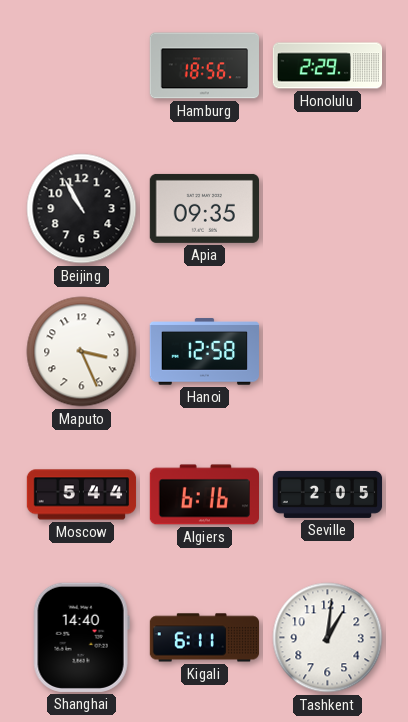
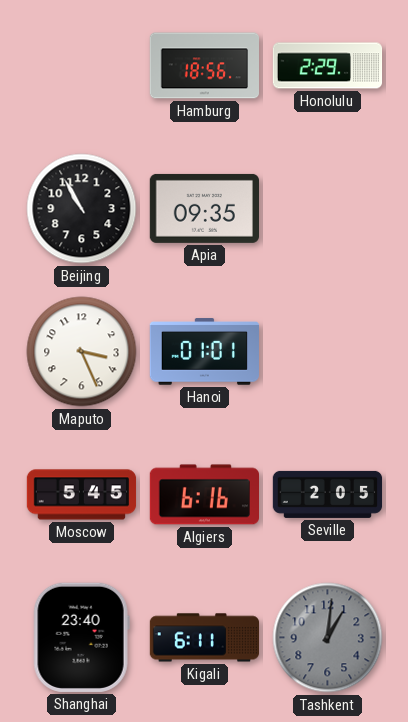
Hanoi: 12:58 -> 01:01 (204, 352)
Moscow: 5:44 -> 5:45 (82, 495)
Shanghai: 14:40 -> 23:40 (81, 637)
Tashkent dial: white -> grey (328, 638)
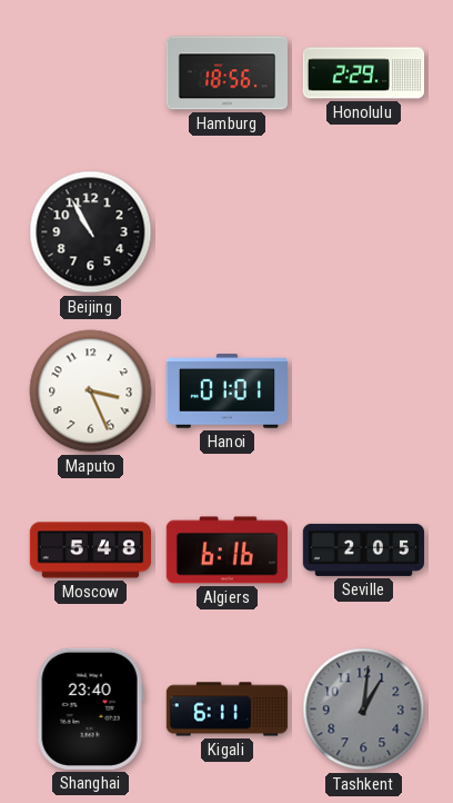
Apia: 09:35 -> none (204, 208)
Moscow: 5:45 -> 5:48 (91, 551)
